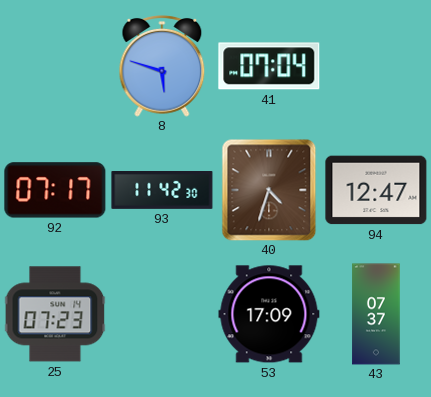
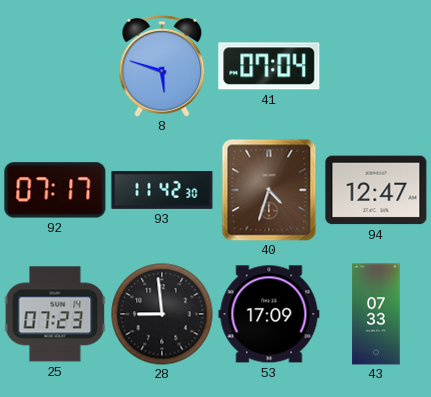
28: none -> 8:59 (162, 314)
43: 07:37 -> 07:33 (376, 314)
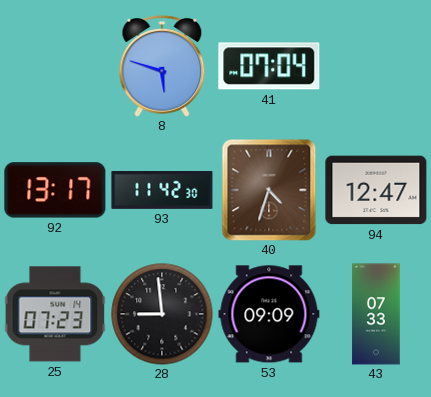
92: 07:17 -> 13:17 (55, 190)
53: 17:09 -> 09:09 (269, 314)
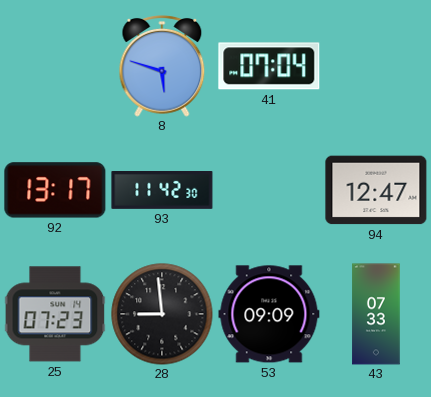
40: 4:33 -> none (269, 190)
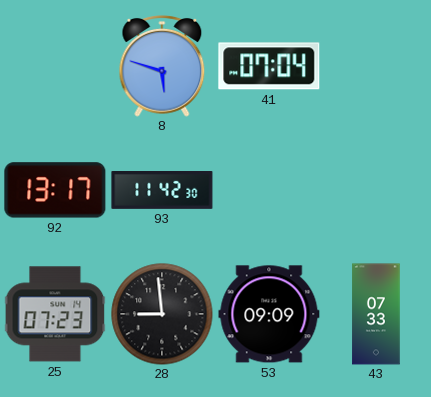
94: 12:47 -> none (376, 190)
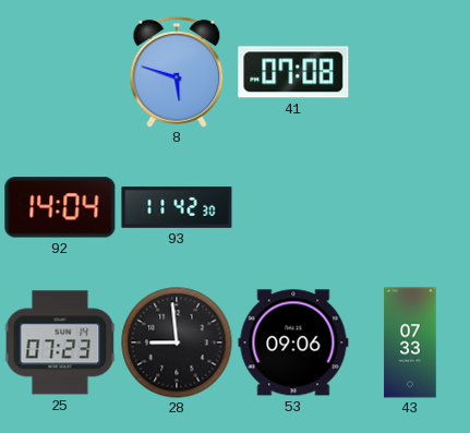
41: 07:04 -> 07:08 (293, 72)
92: 13:17 -> 14:04 (60, 207)
53: 09:09 -> 09:06 (293, 342)
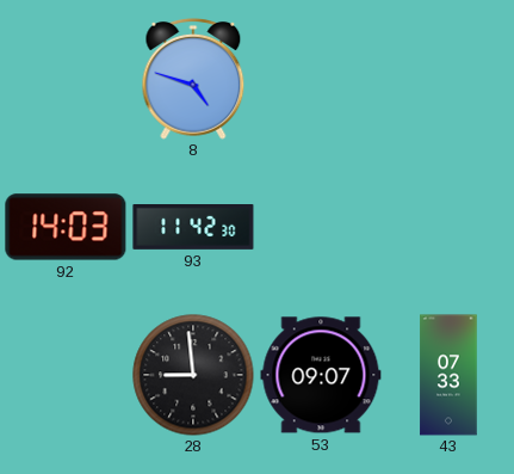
8: 5:48 -> 4:48 (193, 80)
41: 07:08 -> none (293, 72)
92: 14:04 -> 14:03 (66, 227)
25: 07:23 -> none (60, 342)
53: 09:06 -> 09:07 (321, 375)
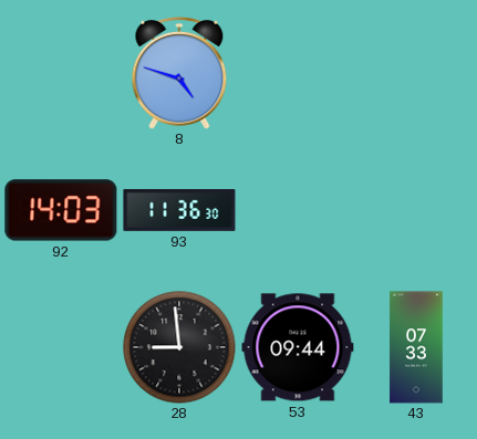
93: 11:42 -> 11:36 (179, 211)
53: 09:07 -> 09:44 (298, 347)
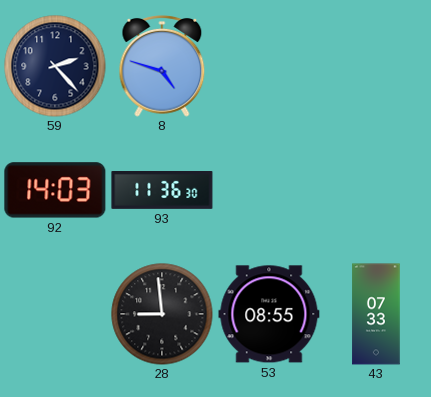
59: none -> 2:23 (55, 66)
53: 09:44 -> 08:55 (269, 314)
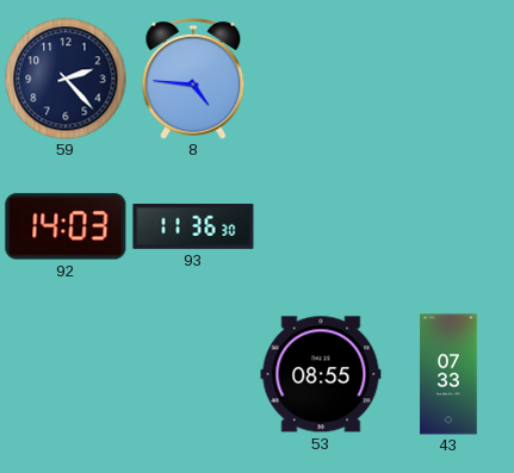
8: 4:48 -> 4:46 (193, 80)
28: 8:59 -> none (162, 314)
